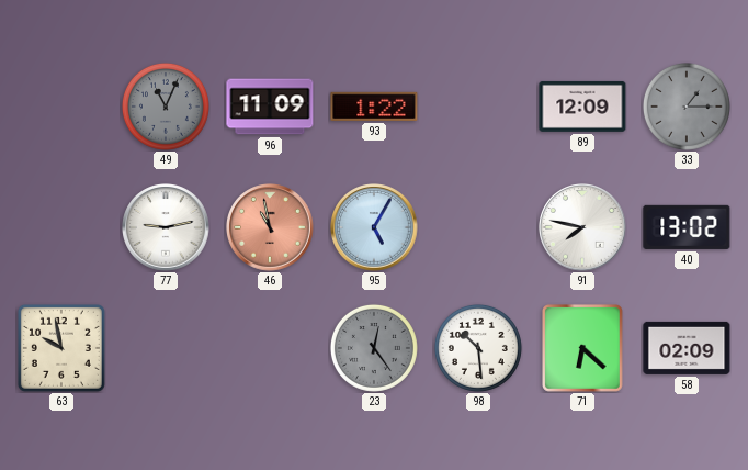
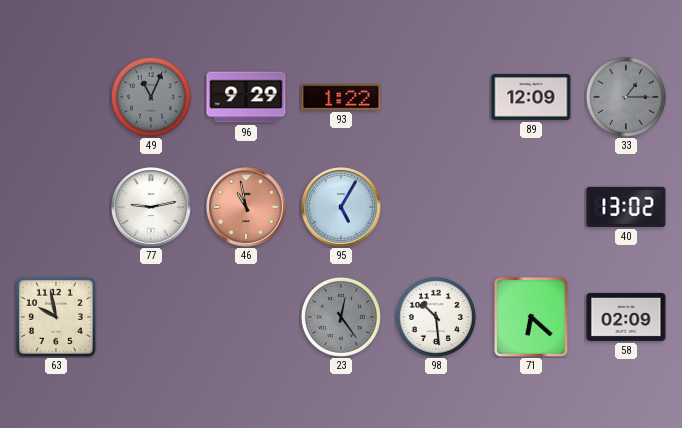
96: 11:09 -> 9:29 (246, 97)
91: 7:47 -> none (582, 227)
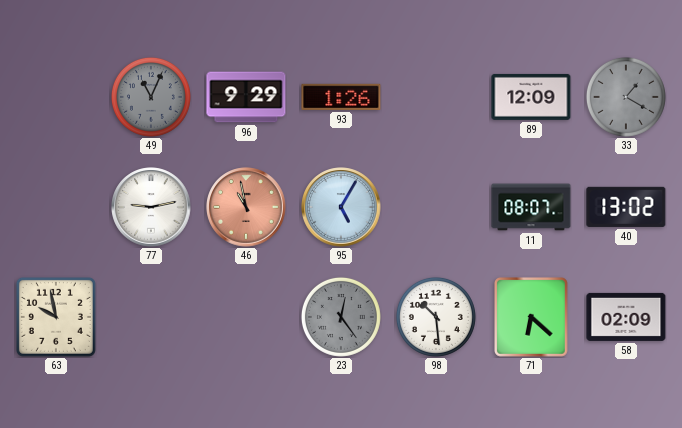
93: 1:22 -> 1:26 (341, 97)
33: 1:15 -> 1:20 (626, 97)
11: none -> 08:07 (531, 207)
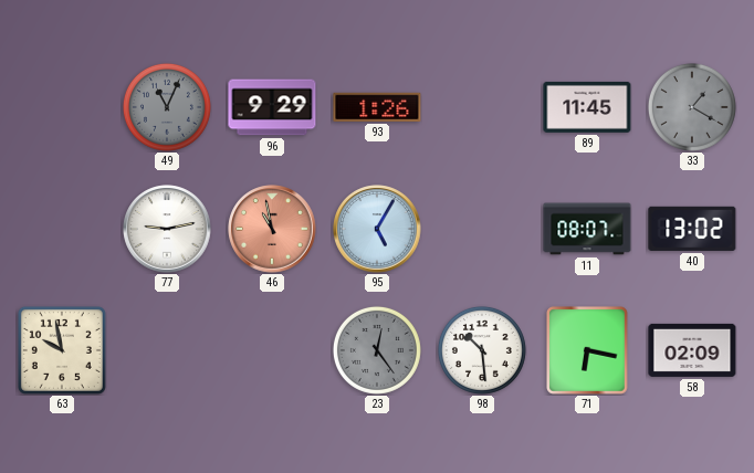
89: 12:09 -> 11:45 (587, 107)
71: 6:22 -> 6:17 (588, 351)
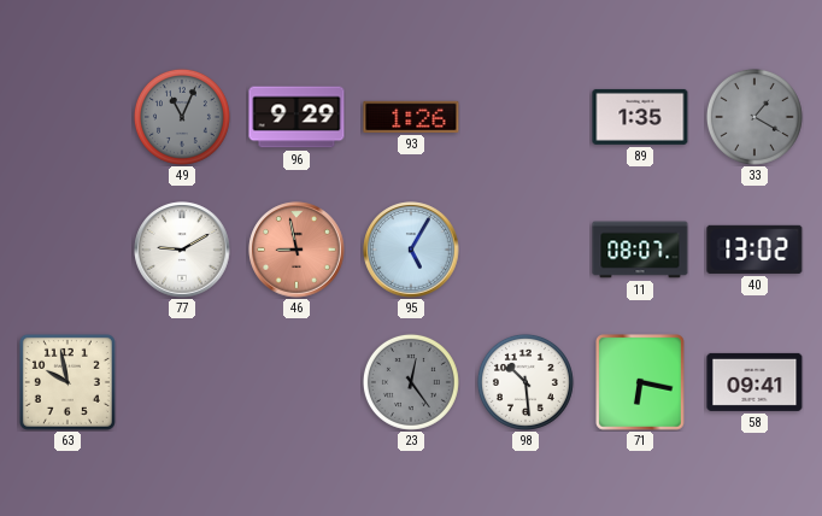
89: 11:45 -> 1:35 (640, 117)
77: 9:13 -> 9:10 (182, 250)
46: 10:58 -> 8:58 (296, 250)
58: 02:09 -> 09:41 (755, 382)
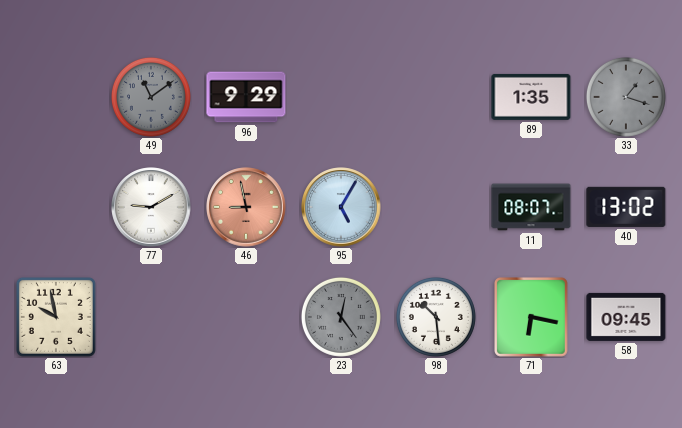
49: 11:04 -> 11:09 (151, 97)
93: 1:26 -> none (411, 117)
33: 1:20 -> 1:18 (626, 97)
58: 09:41 -> 09:45 (626, 317)
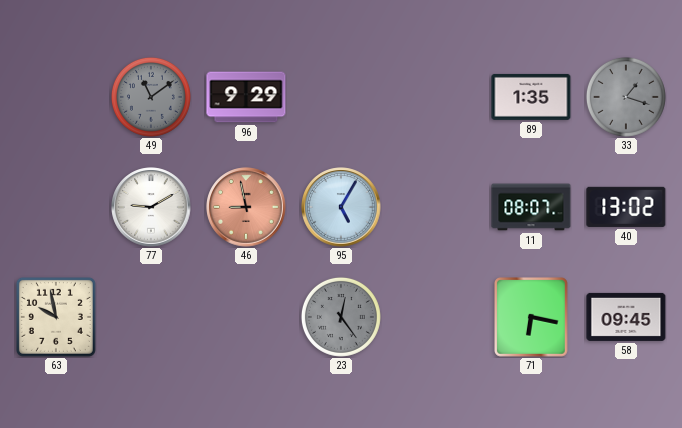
98: 10:29 -> none (436, 317)
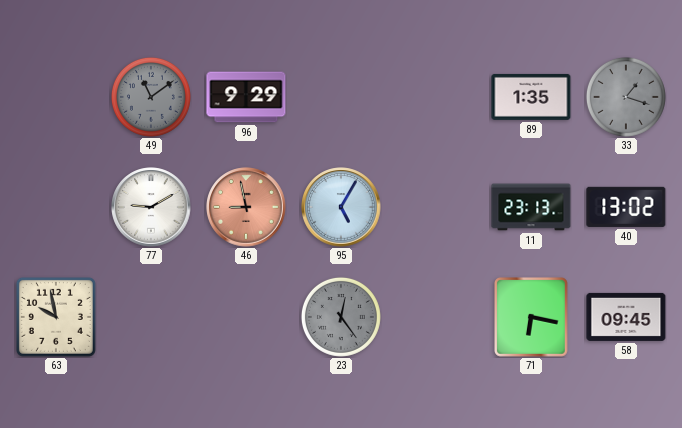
11: 08:07 -> 23:13 (531, 207)
